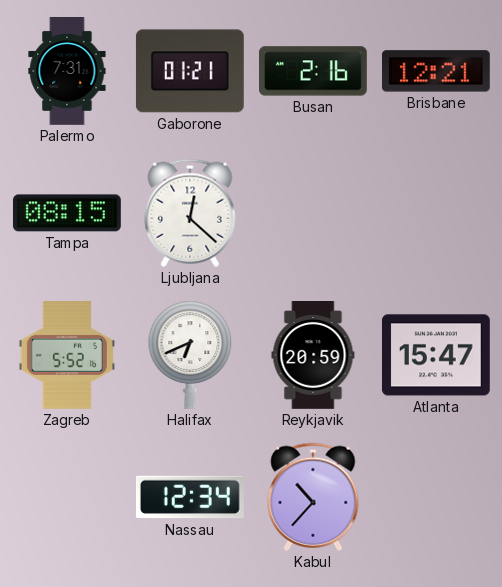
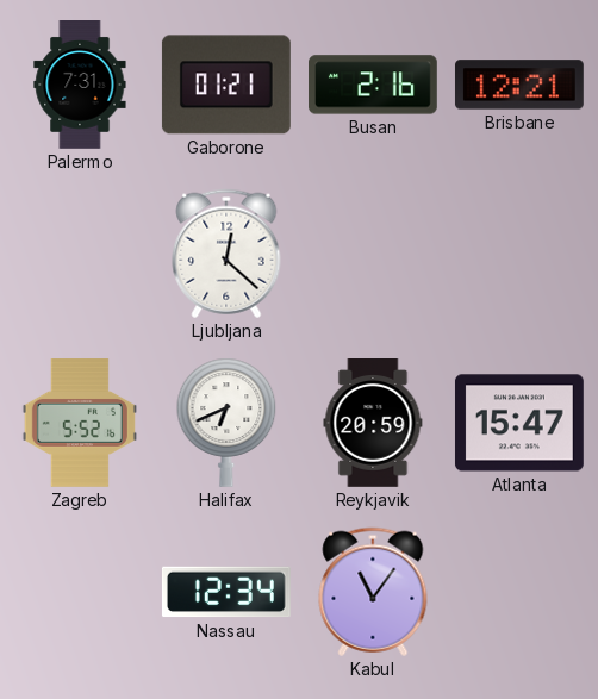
Tampa: 08:15 -> none (67, 213)
Kabul: 10:37 -> 11:06 (373, 592)
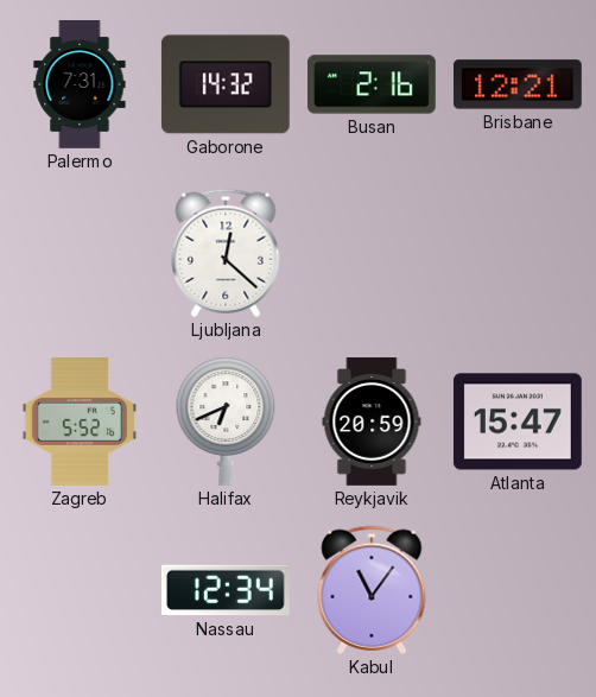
Gaborone: 01:21 -> 14:32 (226, 84)
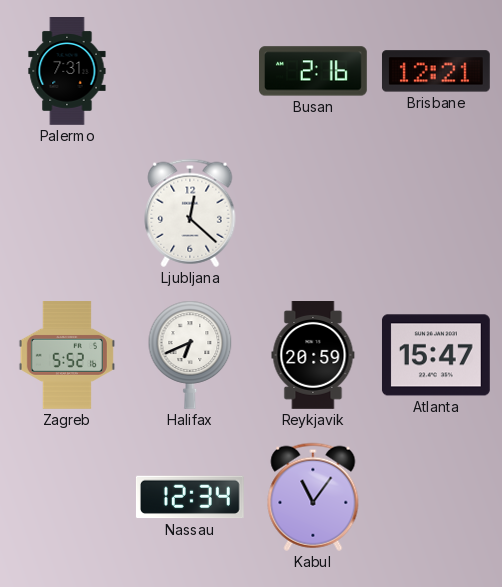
Gaborone: 14:32 -> none (226, 84)
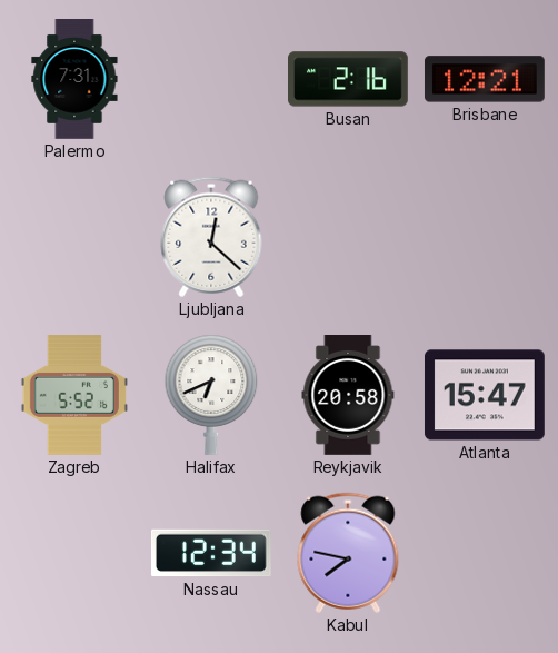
Reykjavik: 20:59 -> 20:58 (348, 396)
Kabul: 11:06 -> 7:47 (348, 553)
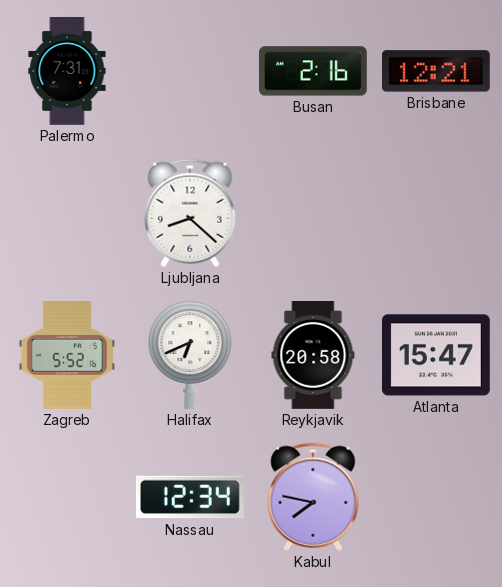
Ljubljana: 12:22 -> 8:22 (190, 213)
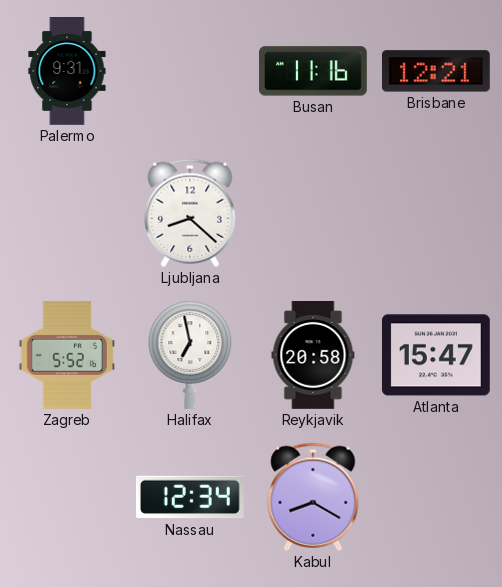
Palermo: 7:31 -> 9:31 (67, 72)
Busan: 2:16 -> 11:16 (314, 71)
Halifax: 6:41 -> 6:58 (190, 355)
Kabul: 7:47 -> 8:20 (313, 497)
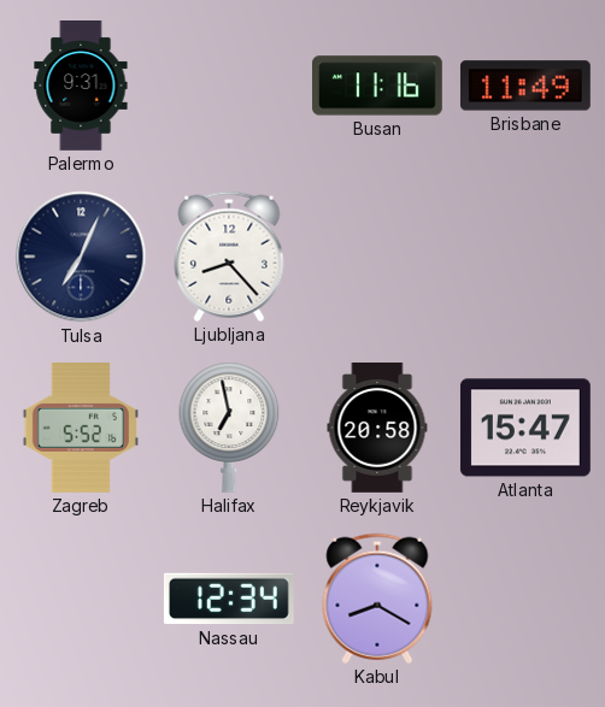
Brisbane: 12:21 -> 11:49 (525, 86)
Tulsa: none -> 7:04 (81, 257)
Ljubljana: 8:22 -> 8:23 (229, 257)
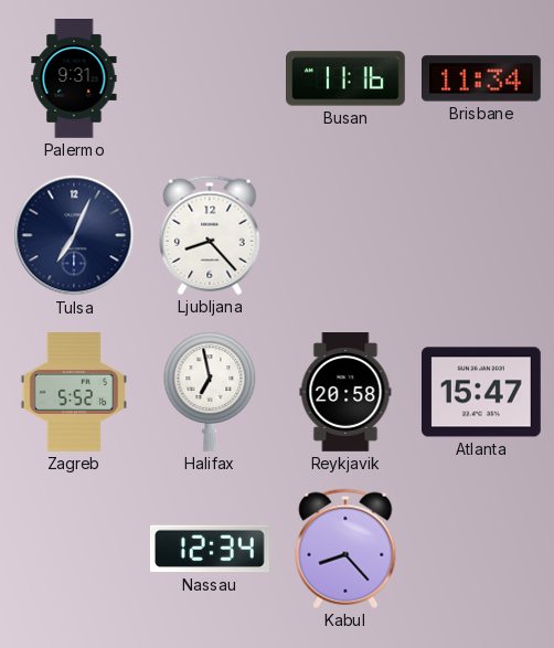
Brisbane: 11:49 -> 11:34 (481, 78)
Kabul: 8:20 -> 8:23 (345, 549)
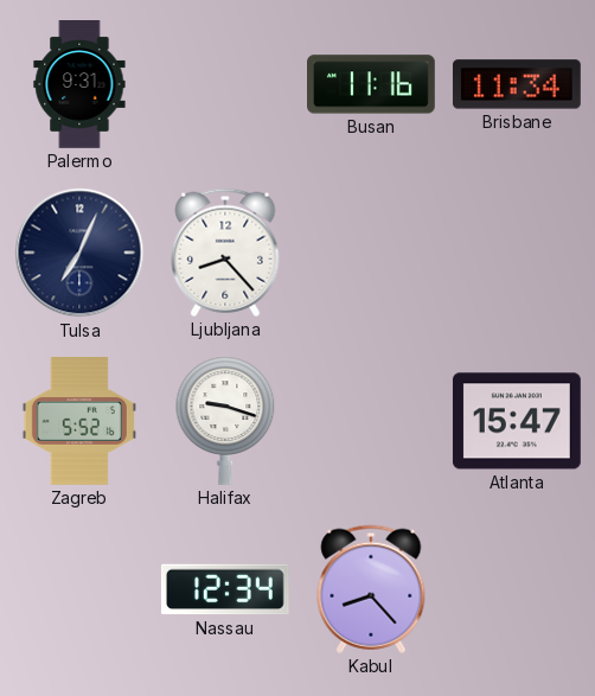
Halifax: 6:58 -> 9:18 (225, 421)
Reykjavik: 20:58 -> none (345, 393)
